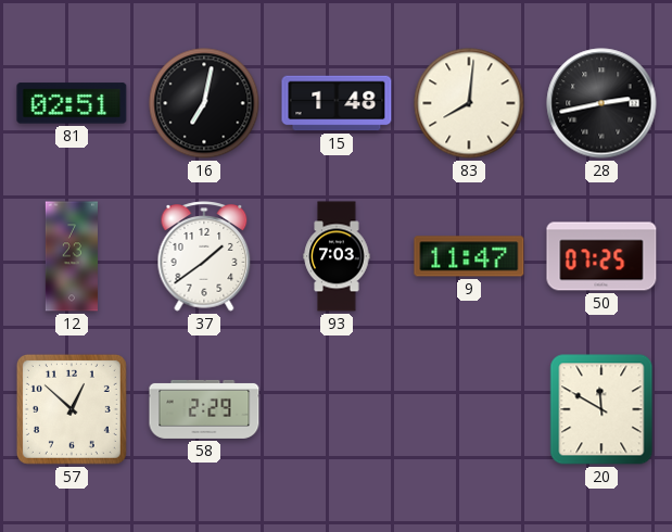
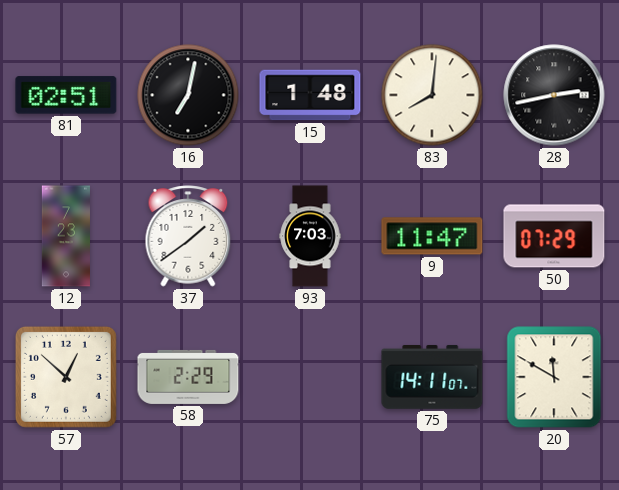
50: 07:25 -> 07:29 (554, 236)
75: none -> 14:11 (432, 377)
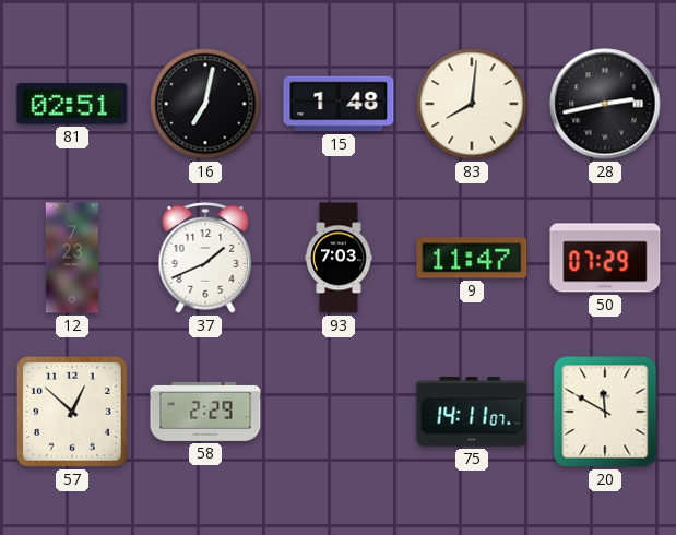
37: 1:39 -> 1:41 (205, 258)
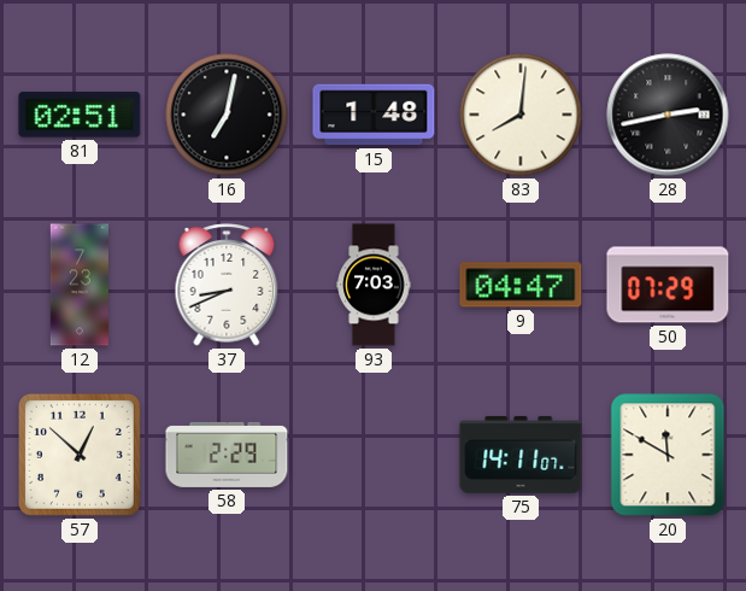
37: 1:41 -> 8:41 (227, 285)
9: 11:47 -> 04:47 (521, 285)
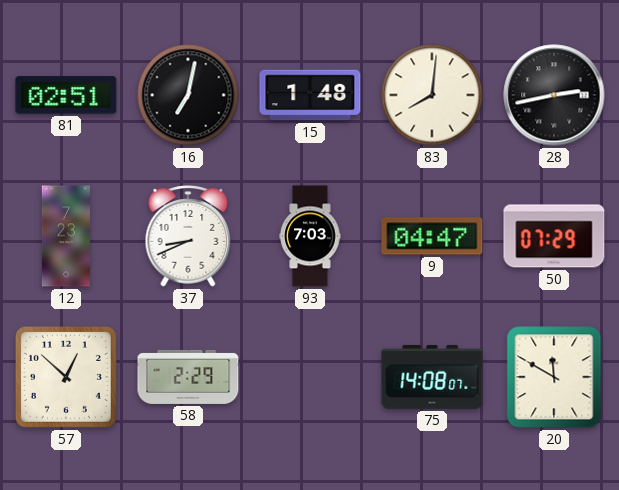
75: 14:11 -> 14:08 (432, 377)
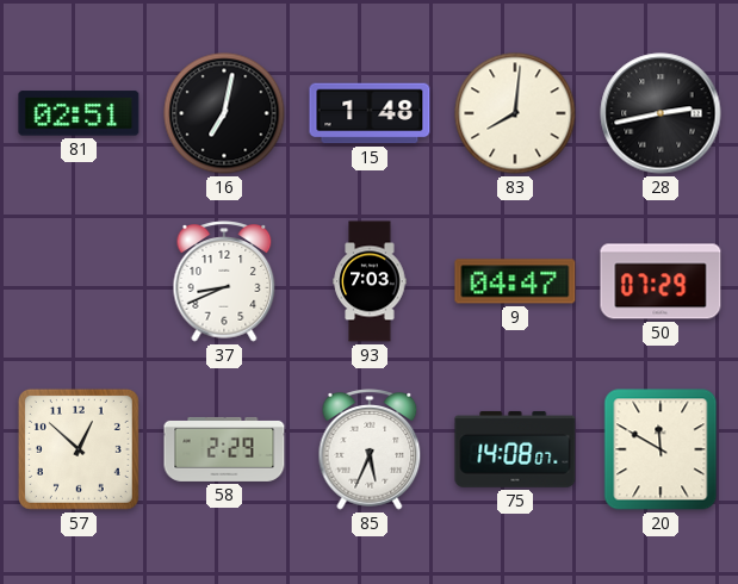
12: 7:23 -> none (66, 236)
85: none -> 5:34 (370, 449)
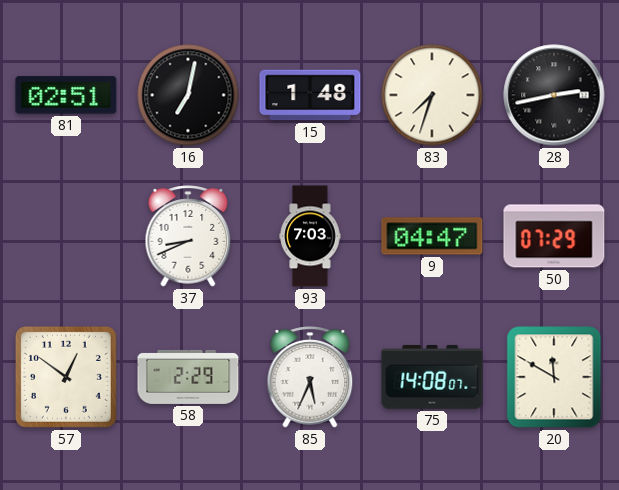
83: 8:01 -> 7:33 (432, 95)
57: 12:52 -> 12:51 (66, 377)
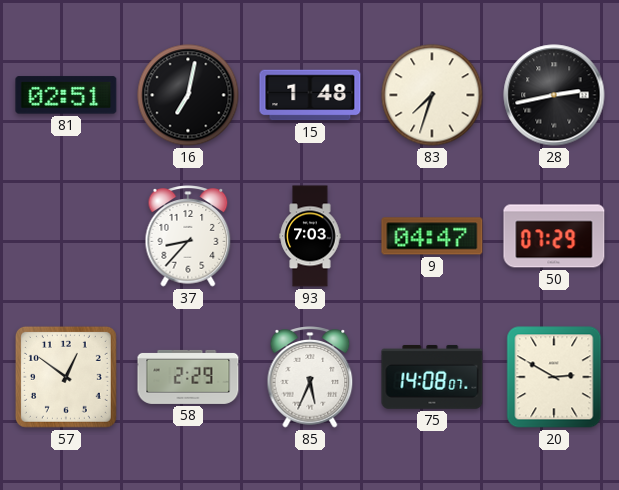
37: 8:41 -> 8:37 (188, 236)
20: 11:50 -> 2:50 (554, 377)
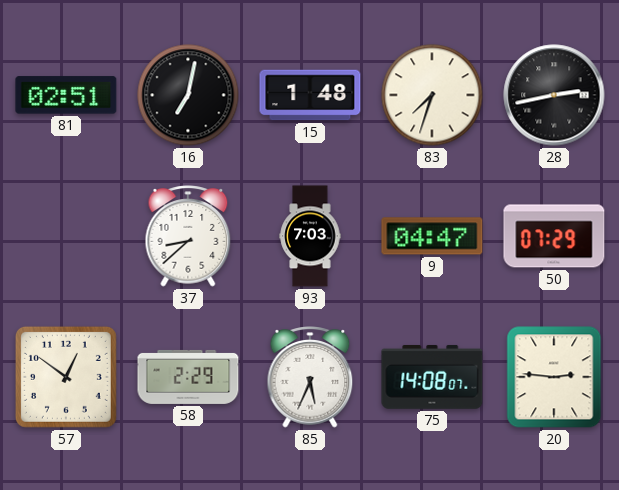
37: 8:37 -> 8:38 (188, 236)
20: 2:50 -> 2:46 (554, 377)
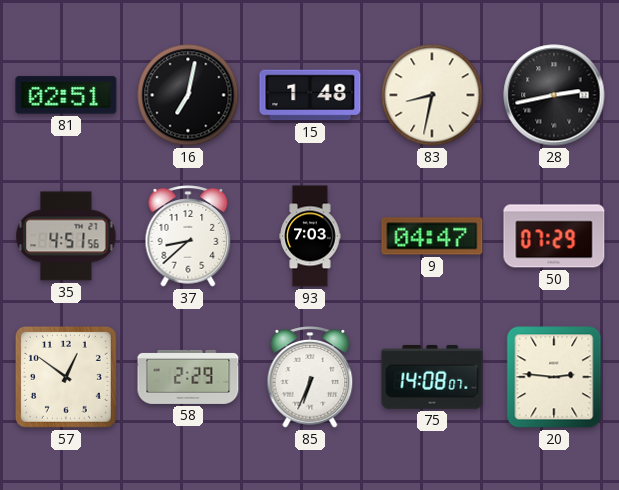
83: 7:33 -> 8:32 (432, 95)
35: none -> 4:51 (66, 236)
85: 5:34 -> 6:34 (310, 377)
